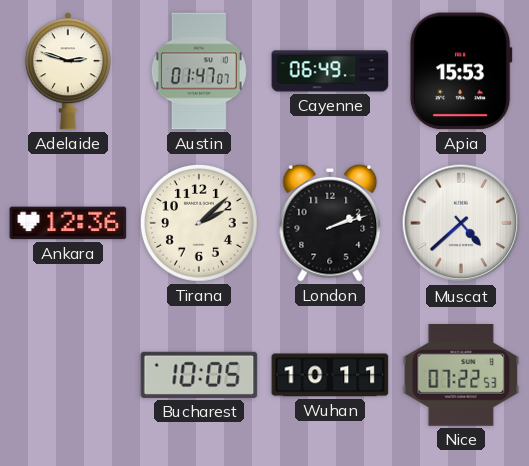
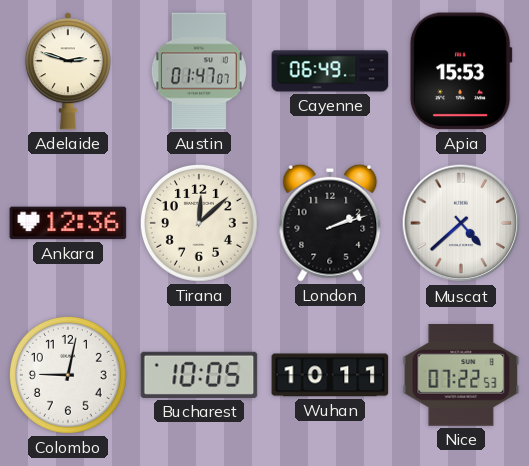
Tirana: 2:08 -> 12:08 (199, 223)
Colombo: none -> 9:02 (68, 375)
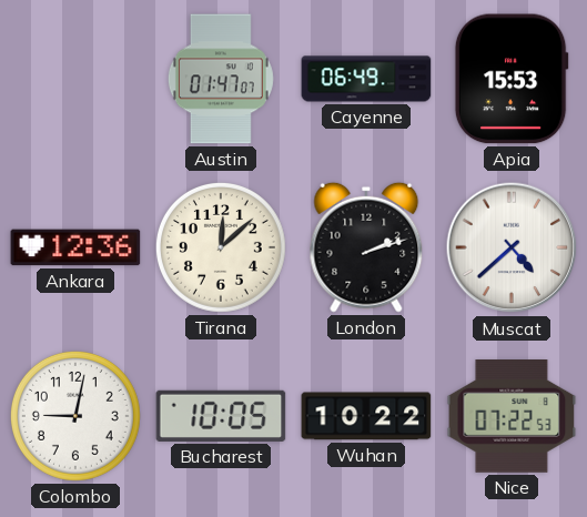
Adelaide: 2:48 -> none (68, 71)
Wuhan: 10:11 -> 10:22 (366, 416)
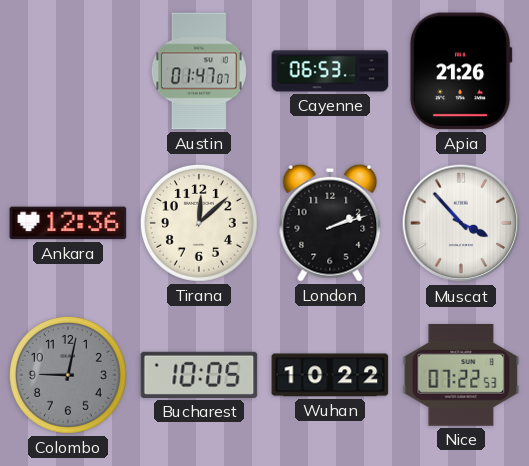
Cayenne: 06:49 -> 06:53 (330, 71)
Apia: 15:53 -> 21:26 (461, 71)
Muscat: 4:38 -> 3:53 (461, 223)
Colombo dial: white -> grey (68, 375)
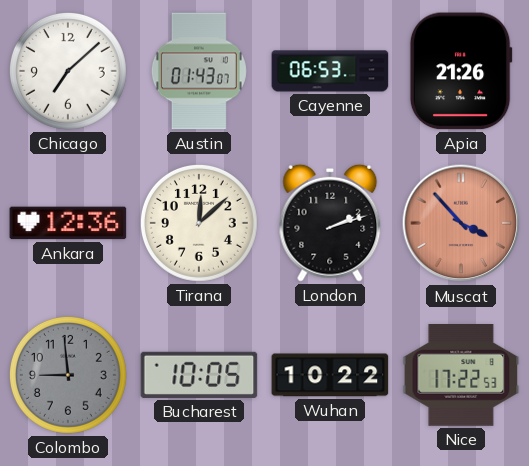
Chicago: none -> 7:08 (68, 71)
Austin: 01:47 -> 01:43 (199, 71)
Muscat dial: white -> salmon (461, 223)
Colombo: 9:02 -> 8:59 (68, 375)
Nice: 07:22 -> 17:22 (461, 376)
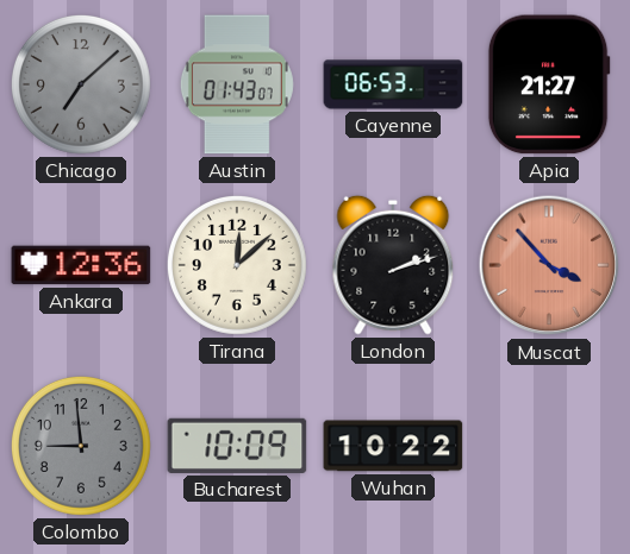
Chicago dial: white -> grey (81, 84)
Apia: 21:26 -> 21:27 (549, 84)
Bucharest: 10:05 -> 10:09 (237, 446)
Nice: 17:22 -> none (461, 376)
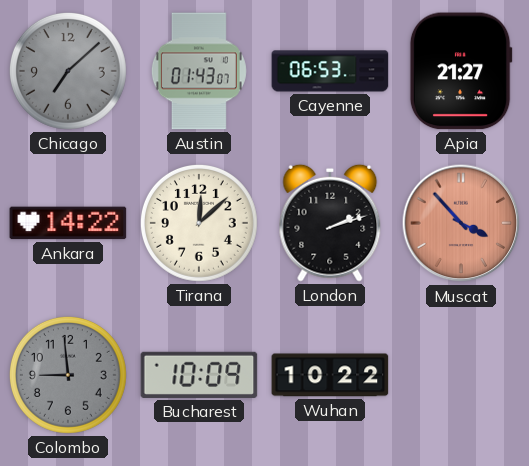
Ankara: 12:36 -> 14:22 (68, 223)
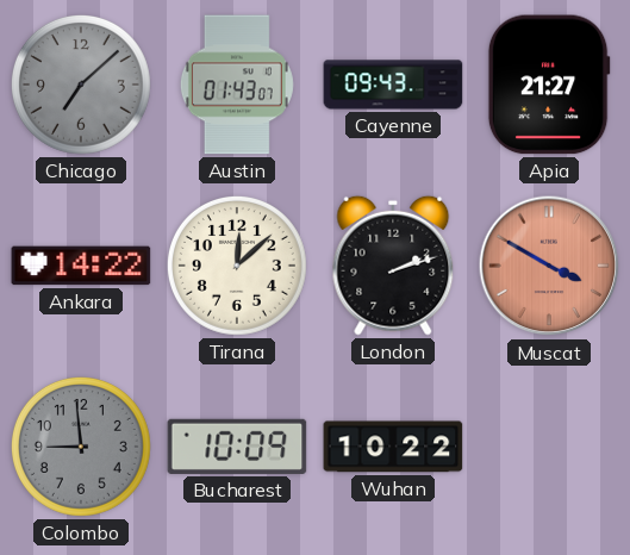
Cayenne: 06:53 -> 09:43 (393, 85)
Muscat: 3:53 -> 3:50 (549, 266)
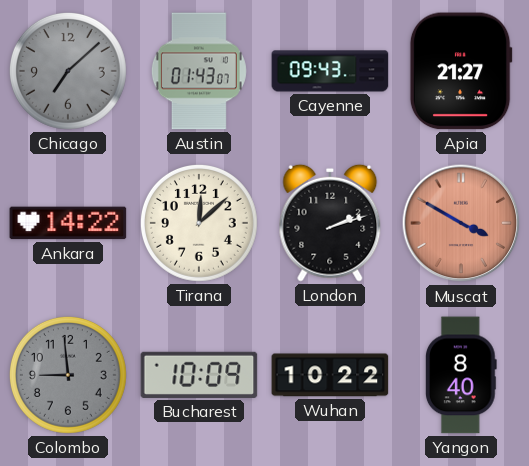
Yangon: none -> 8:40 (461, 375)
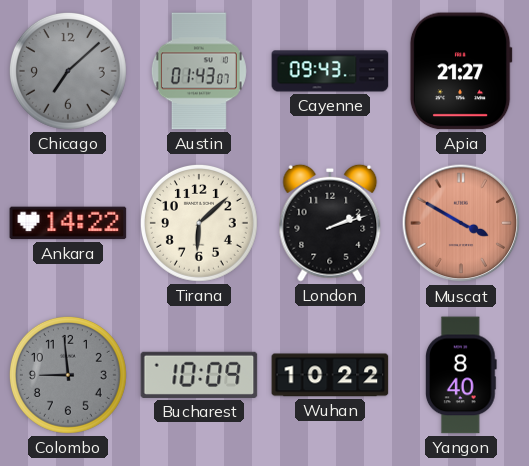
Tirana: 12:08 -> 6:08 (199, 223)
